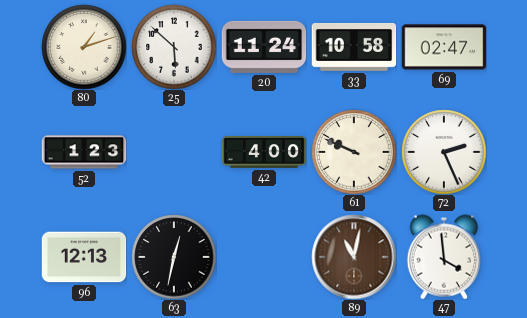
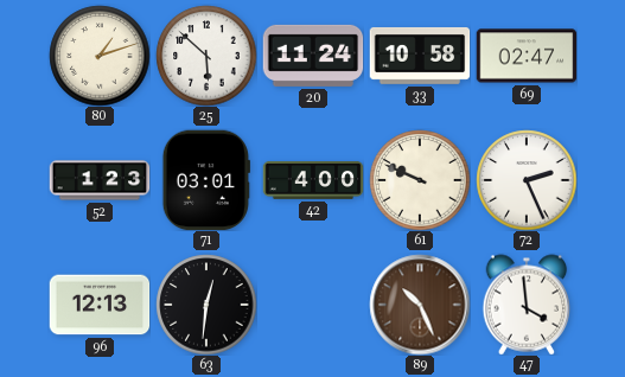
71: none -> 03:01 (206, 180)
63: 12:32 -> 12:31 (206, 305)
89: 11:02 -> 10:26 (420, 305)
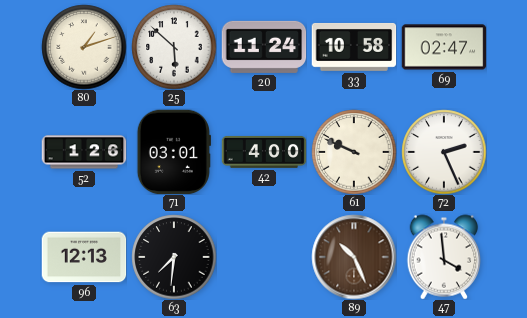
52: 1:23 -> 1:26 (84, 152)
63: 12:31 -> 7:31 (174, 257)
